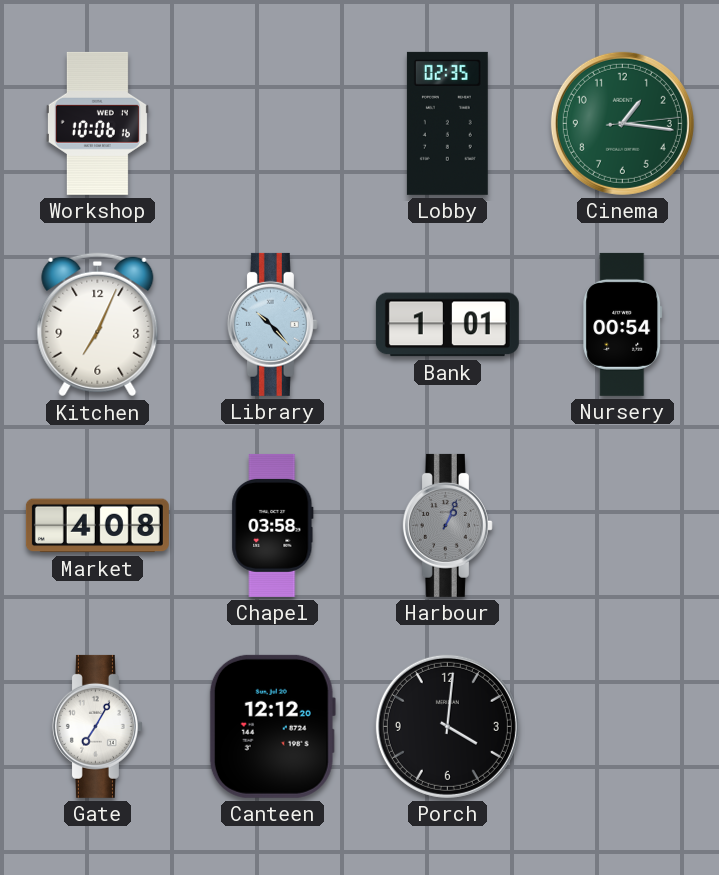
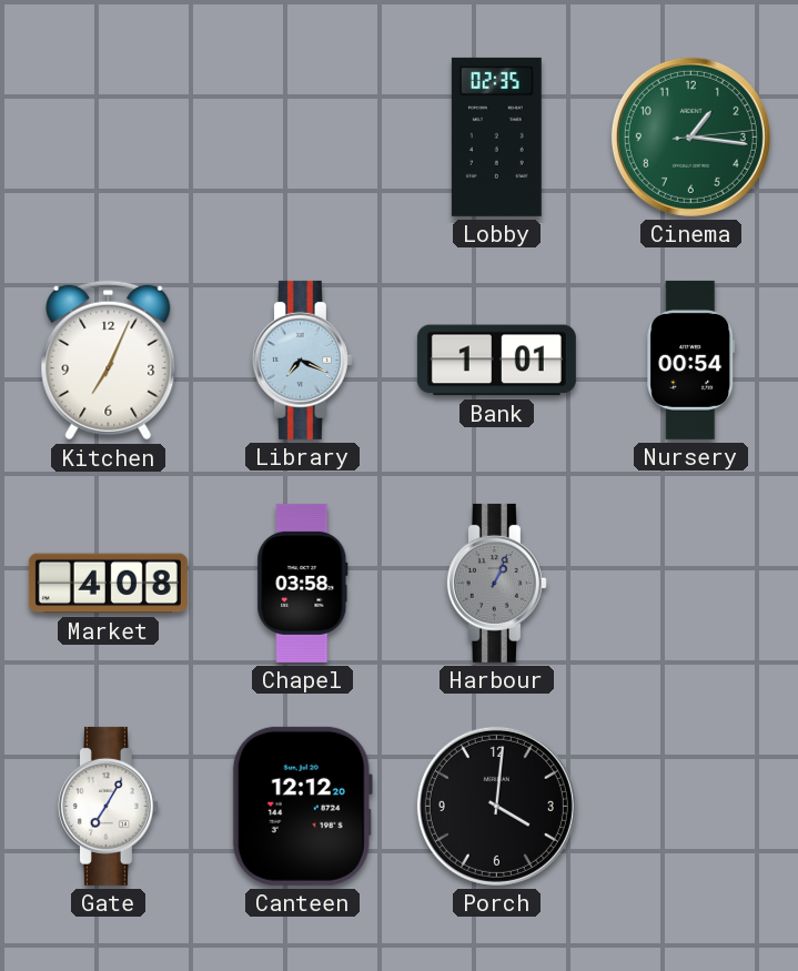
Workshop: 10:06 -> none (97, 123)
Library: 10:23 -> 7:19 (302, 360)
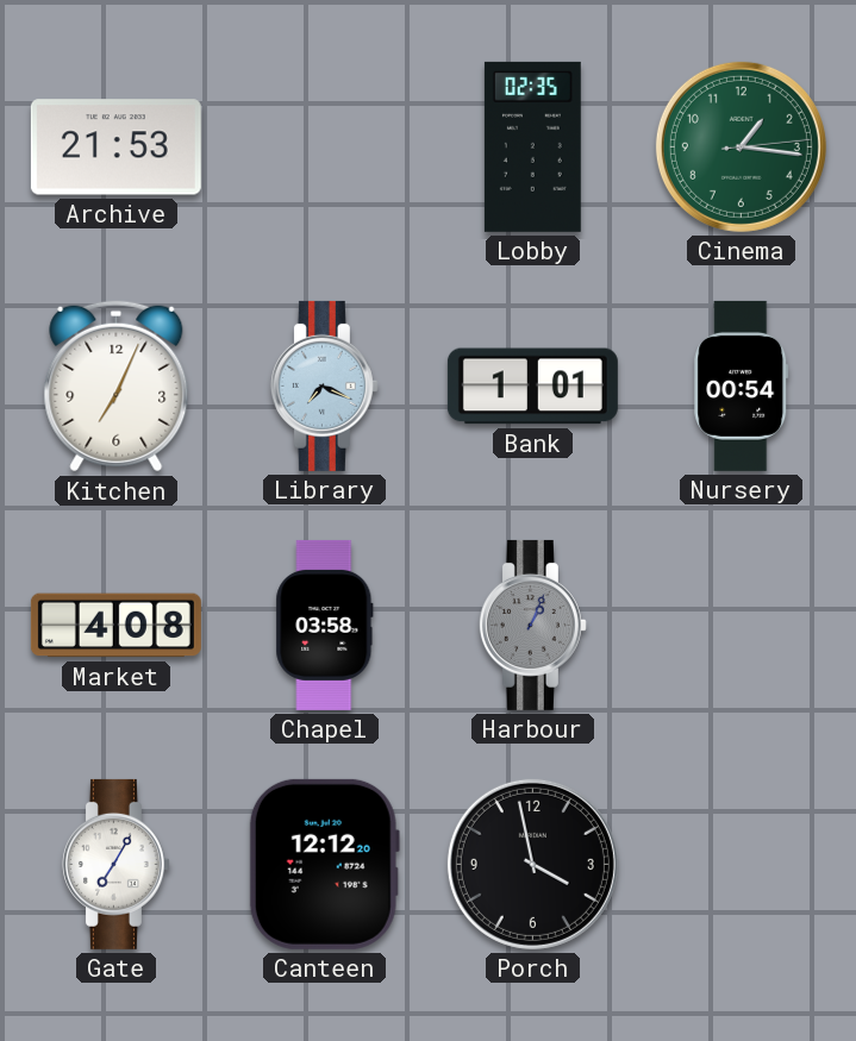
Archive: none -> 21:53 (115, 148)
Porch: 4:01 -> 3:58 (532, 864)
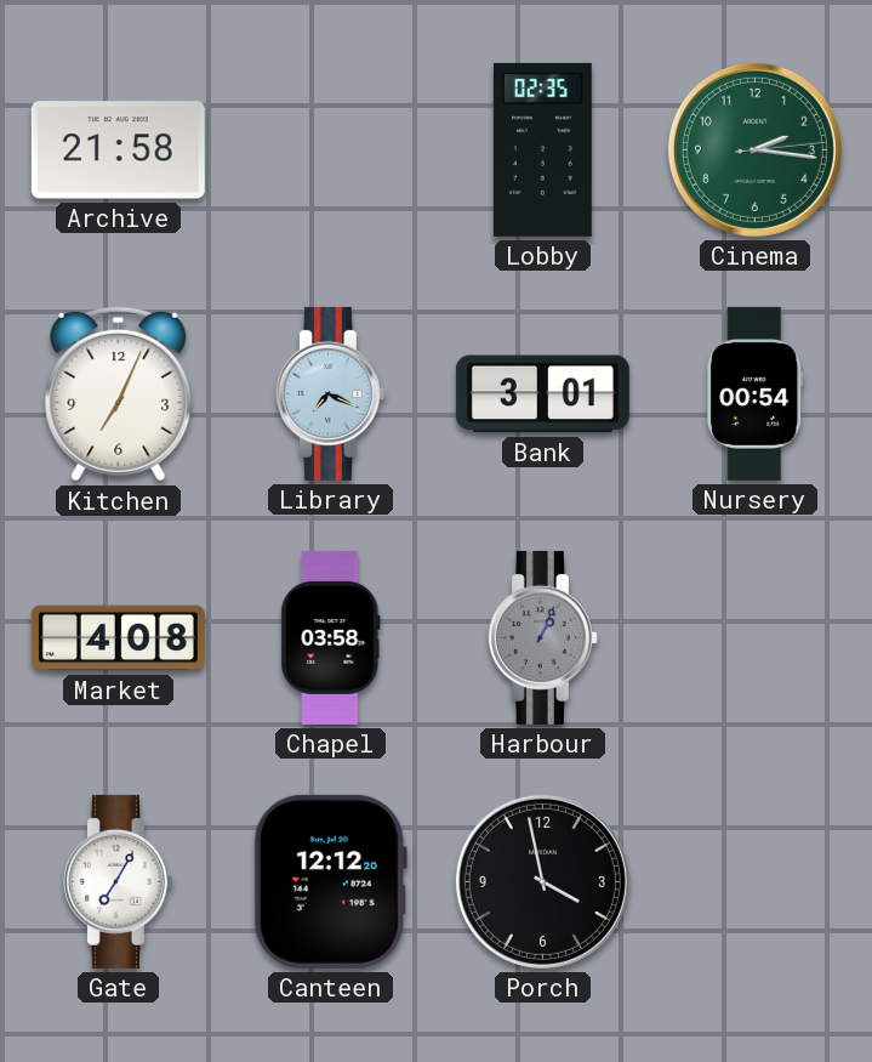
Archive: 21:53 -> 21:58 (118, 151)
Cinema: 1:16 -> 2:16 (754, 149)
Bank: 1:01 -> 3:01 (542, 394)
